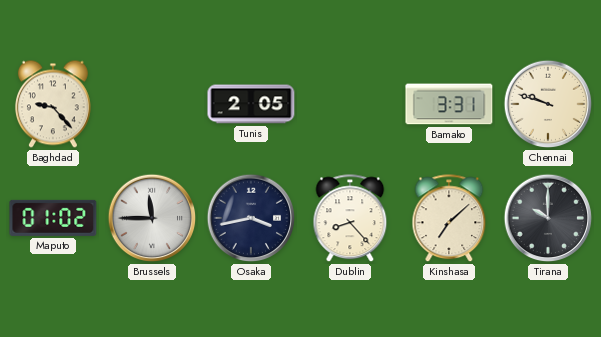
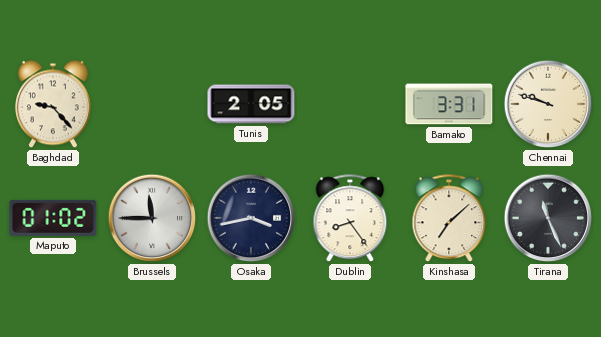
Dublin: 8:23 -> 8:24 (350, 219)
Tirana: 10:00 -> 11:26 (548, 218)
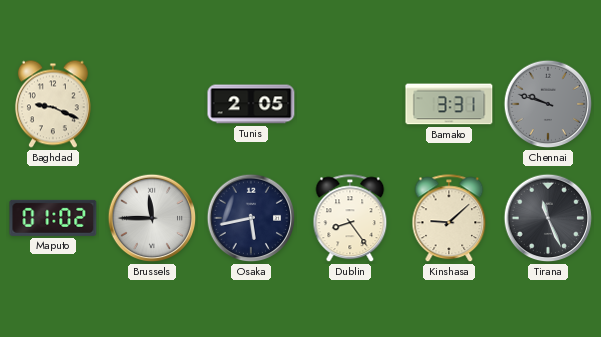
Baghdad: 9:23 -> 9:19 (53, 104)
Chennai dial: cream -> grey (548, 104)
Osaka: 3:43 -> 5:43 (251, 218)
Kinshasa: 7:08 -> 9:08 (449, 219)
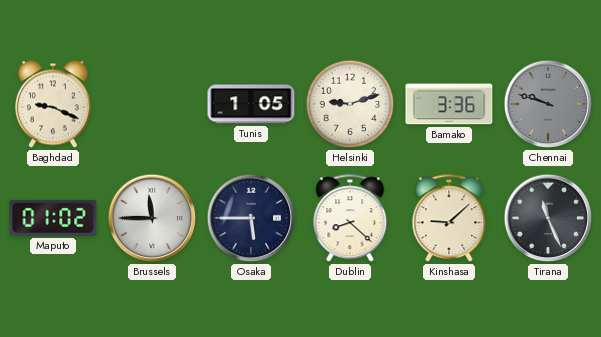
Tunis: 2:05 -> 1:05 (251, 104)
Helsinki: none -> 9:12 (350, 104)
Bamako: 3:31 -> 3:36 (449, 104)
Osaka: 5:43 -> 5:45 (251, 218)
Dublin: 8:24 -> 8:22 (350, 219)
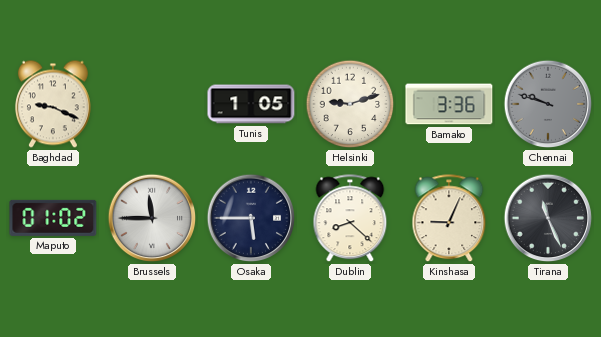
Kinshasa: 9:08 -> 9:04 (449, 219)
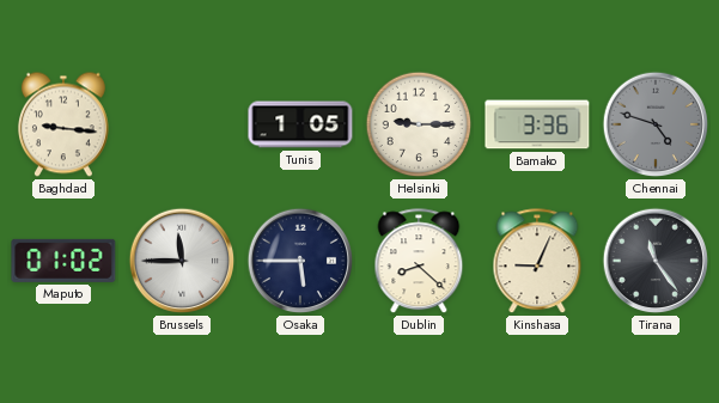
Baghdad: 9:19 -> 9:16 (63, 124)
Helsinki: 9:12 -> 9:15 (419, 124)
Chennai: 9:48 -> 4:48 (656, 124)
Tirana: 11:26 -> 11:24 (656, 261)
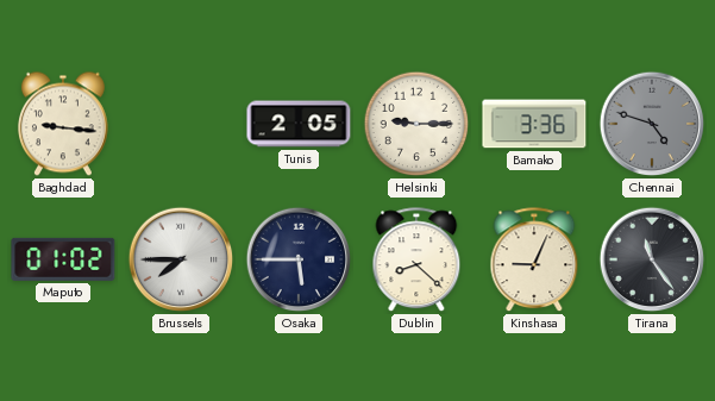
Tunis: 1:05 -> 2:05 (299, 124)
Brussels: 11:45 -> 7:45 (181, 259)
